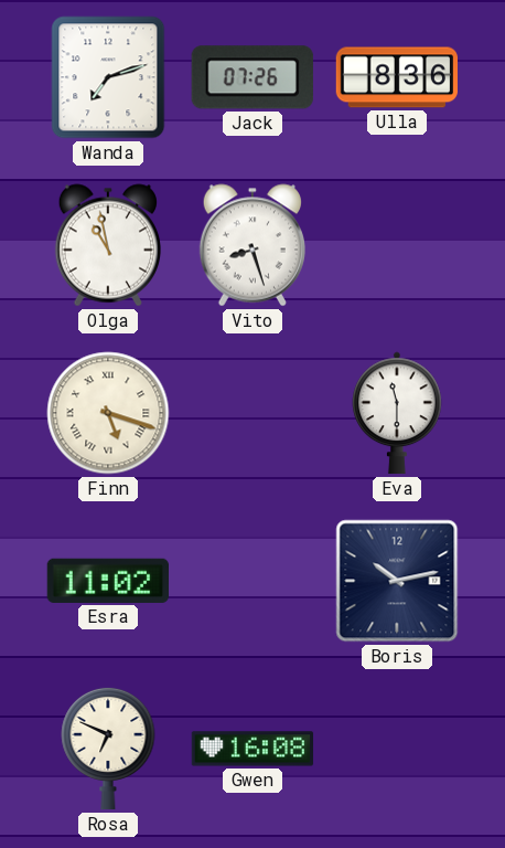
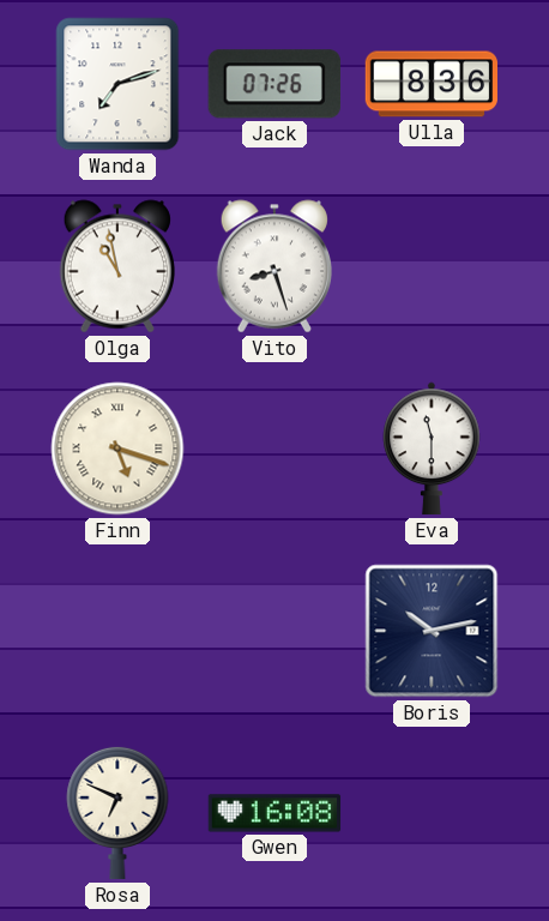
Esra: 11:02 -> none (107, 581)
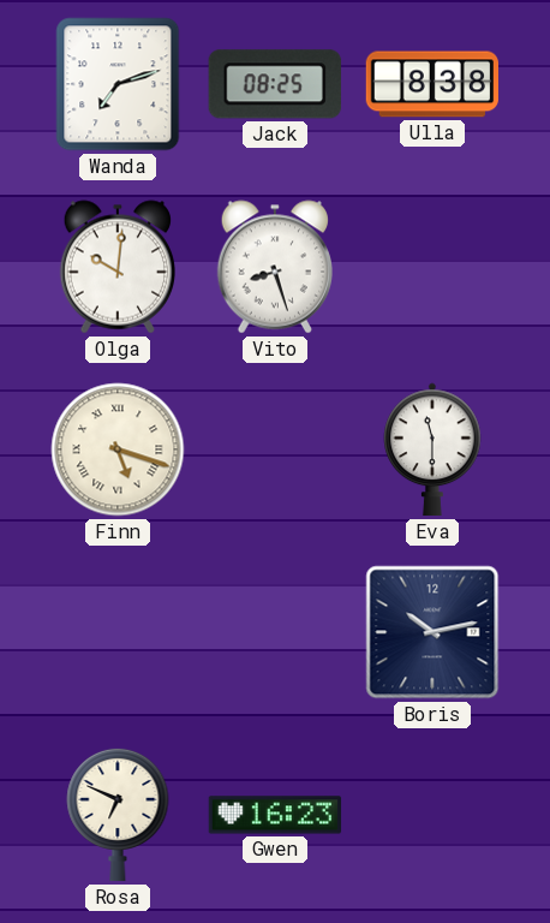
Jack: 07:26 -> 08:25 (275, 84)
Ulla: 8:36 -> 8:38 (431, 84)
Olga: 10:58 -> 10:01 (116, 267)
Gwen: 16:08 -> 16:23 (275, 815)
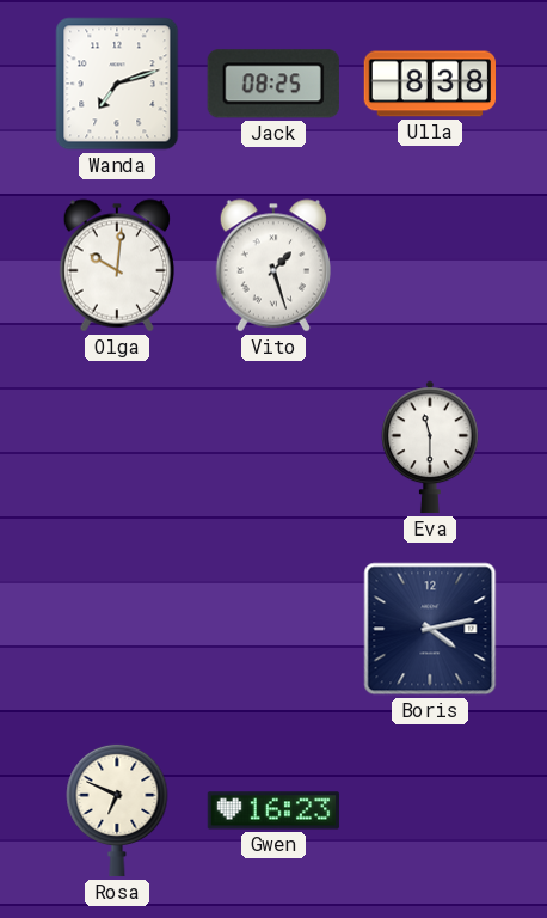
Vito: 8:27 -> 1:27 (272, 265)
Finn: 5:18 -> none (118, 449)
Boris: 10:13 -> 4:13 (430, 629)
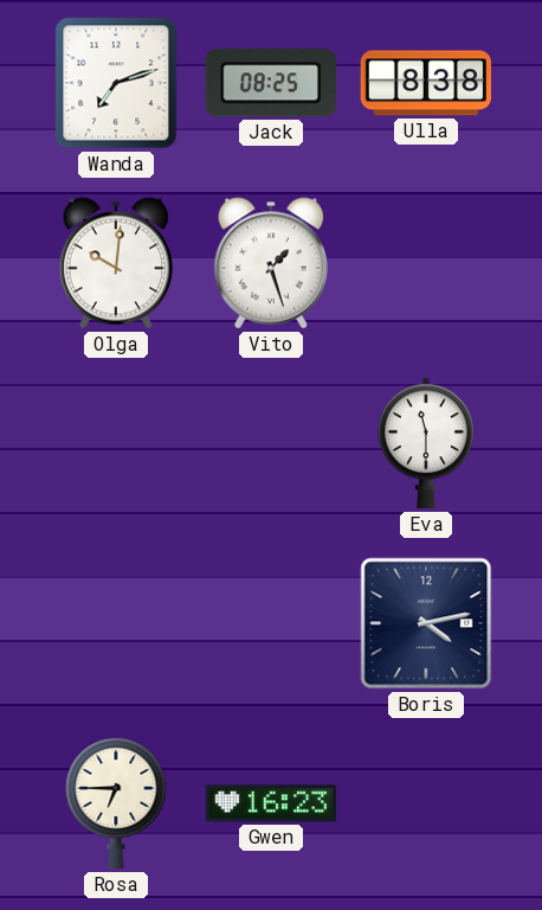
Rosa: 6:49 -> 6:45 (116, 803)
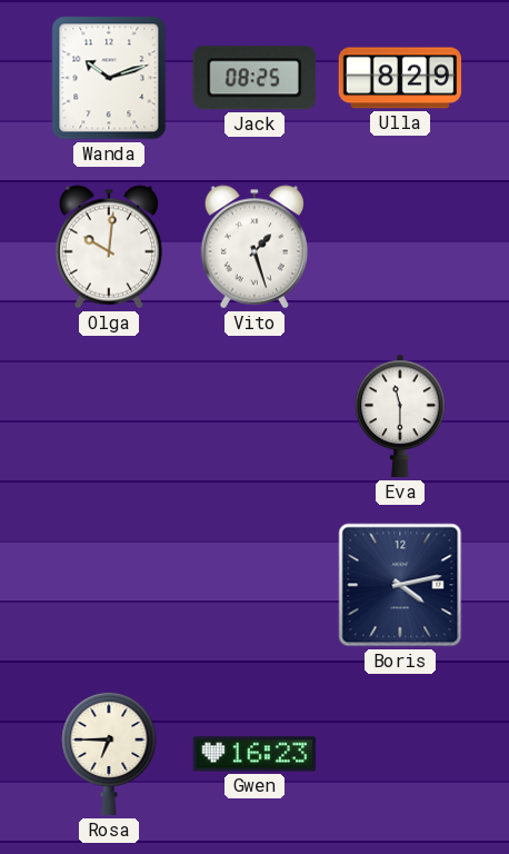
Wanda: 7:12 -> 10:12 (109, 78)
Ulla: 8:38 -> 8:29 (399, 78)
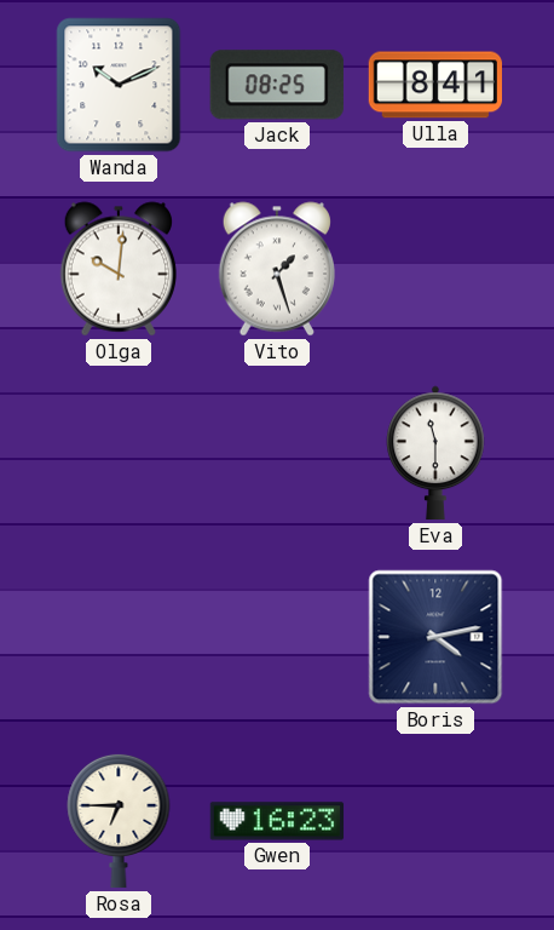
Wanda: 10:12 -> 10:11 (119, 85)
Ulla: 8:29 -> 8:41 (434, 85)
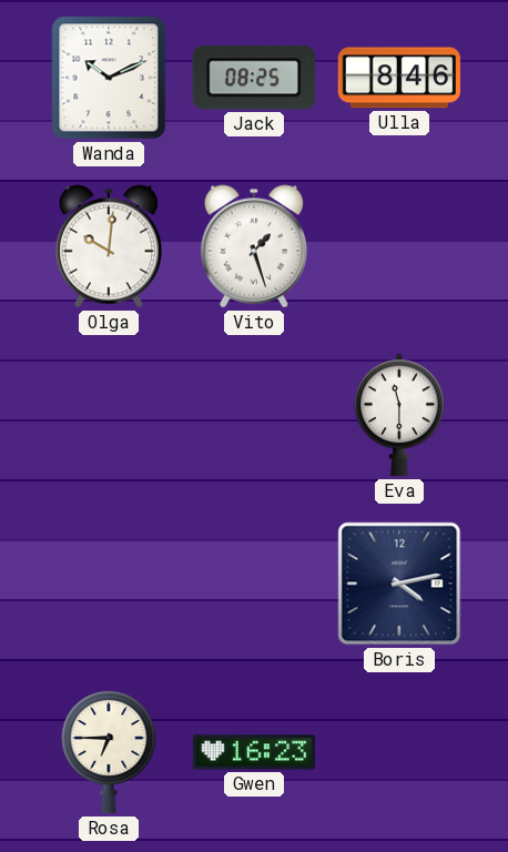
Ulla: 8:41 -> 8:46 (398, 78)
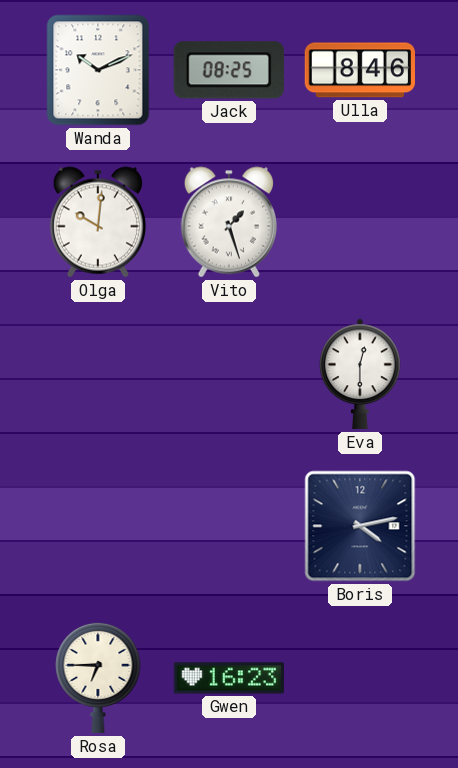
Eva: 11:30 -> 12:30 (360, 374)
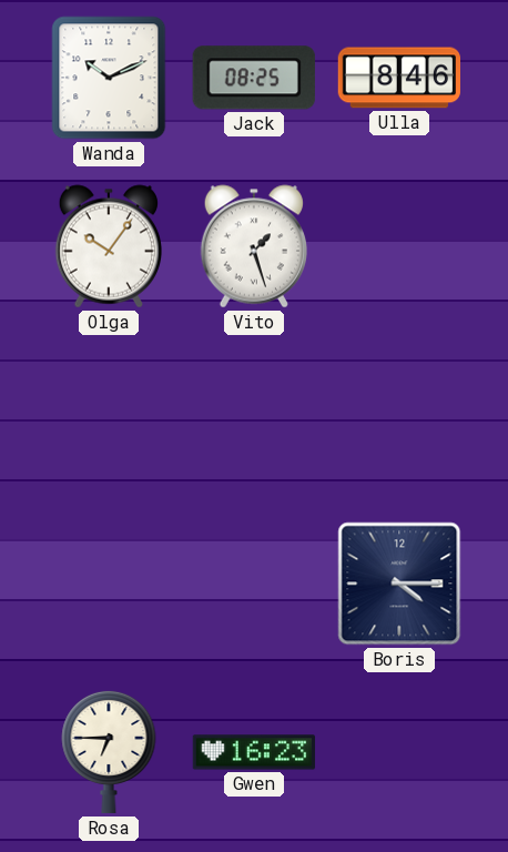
Olga: 10:01 -> 10:06 (108, 246)
Eva: 12:30 -> none (360, 374)
Boris: 4:13 -> 4:15 (399, 584)
